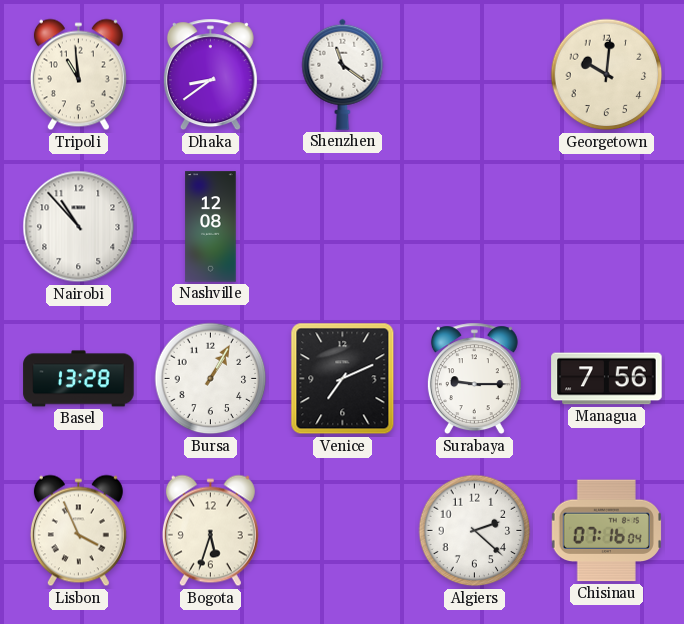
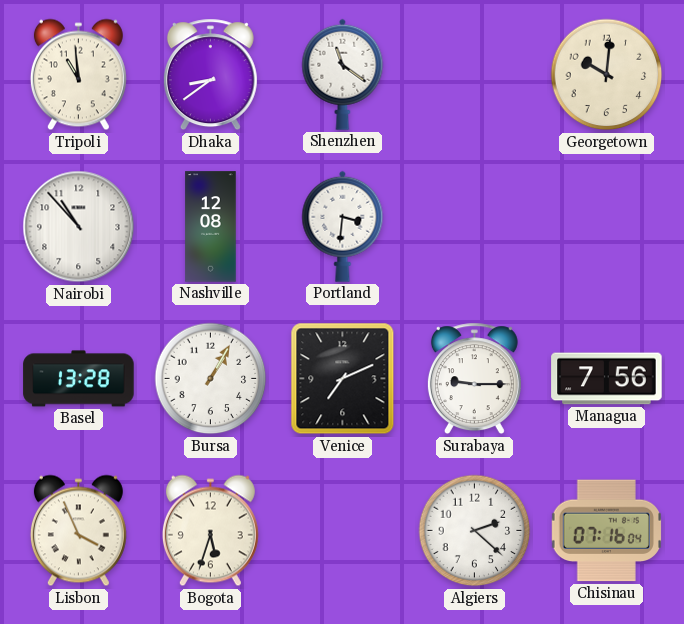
Portland: none -> 3:31 (343, 226)
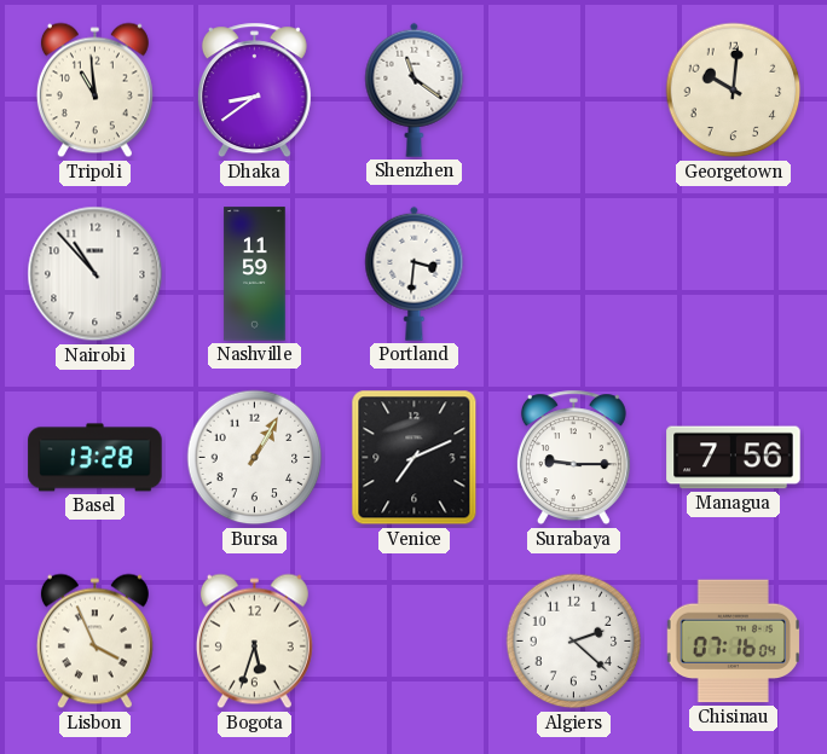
Nashville: 12:08 -> 11:59 (255, 274)
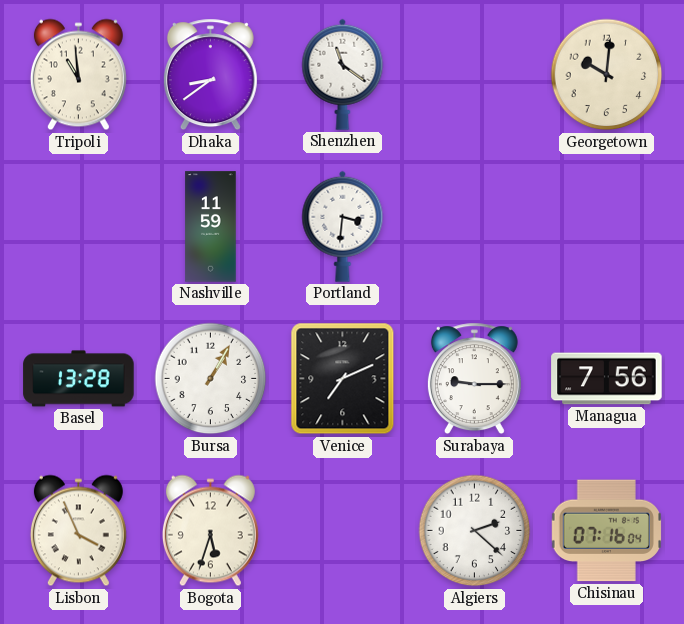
Nairobi: 10:53 -> none (96, 274)
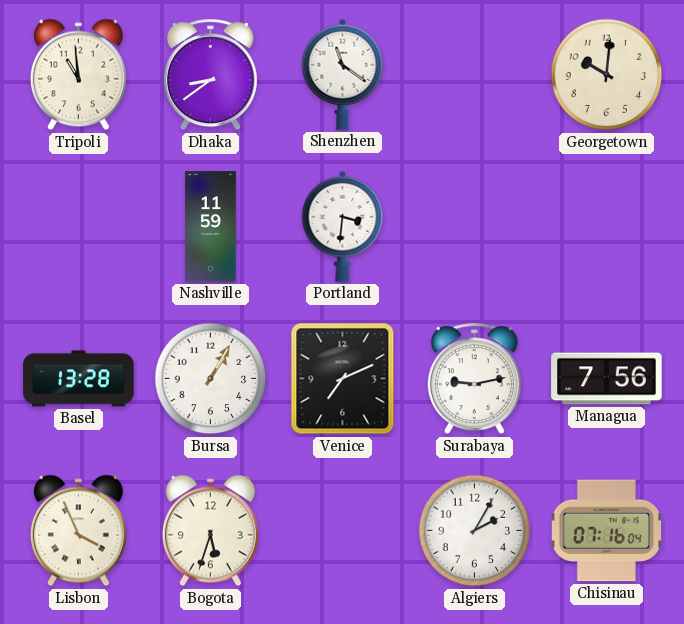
Surabaya: 9:15 -> 9:13 (474, 379)
Algiers: 2:22 -> 2:05 (475, 531)
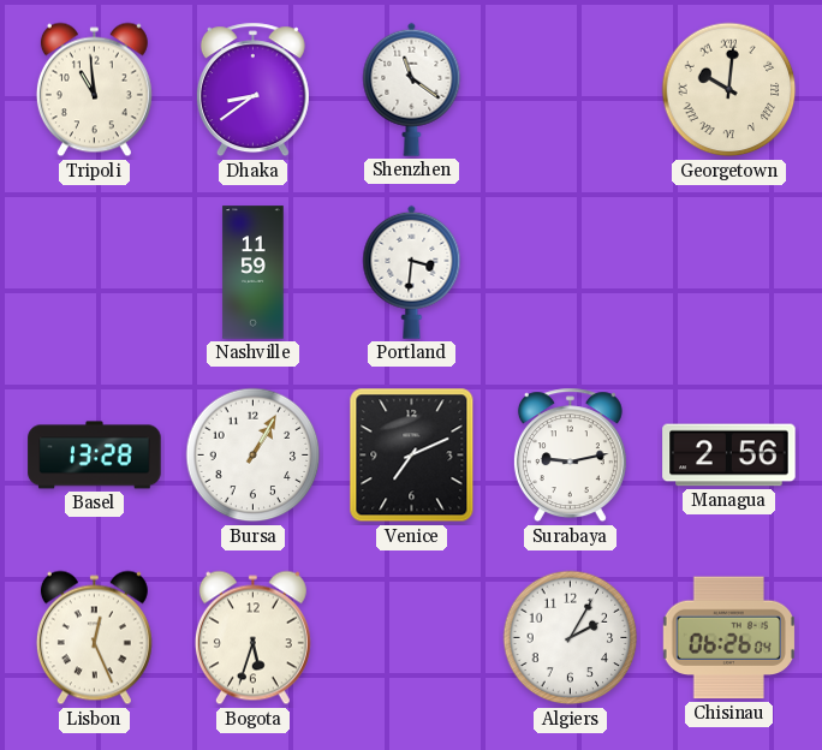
Georgetown numerals: Arabic -> Roman (729, 90)
Managua: 7:56 -> 2:56 (729, 456)
Lisbon: 3:56 -> 12:26 (94, 638)
Chisinau: 07:16 -> 06:26 (728, 638)
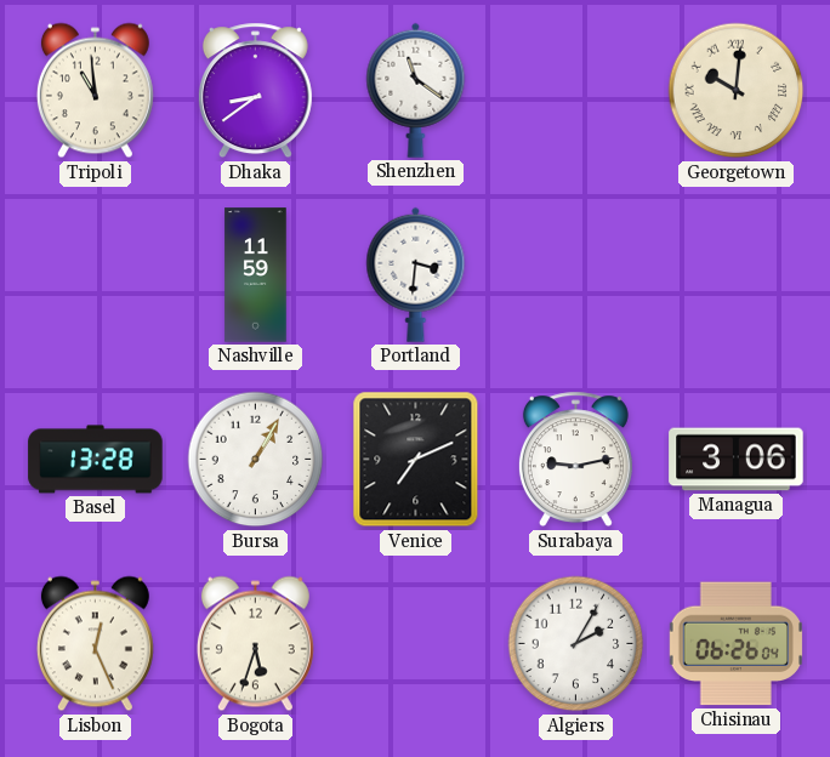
Managua: 2:56 -> 3:06 (737, 460)
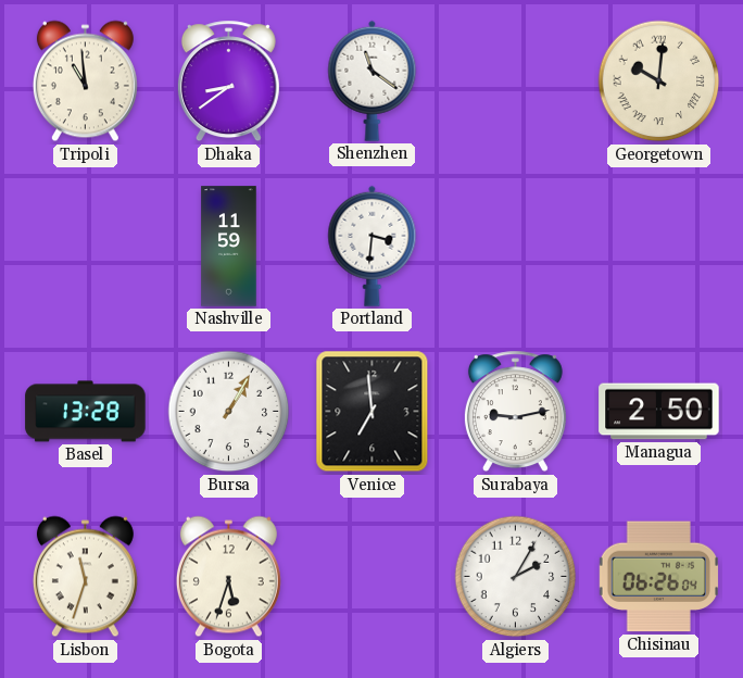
Venice: 7:11 -> 6:59 (373, 412)
Managua: 3:06 -> 2:50 (659, 412)
Lisbon: 12:26 -> 11:33 (85, 577)
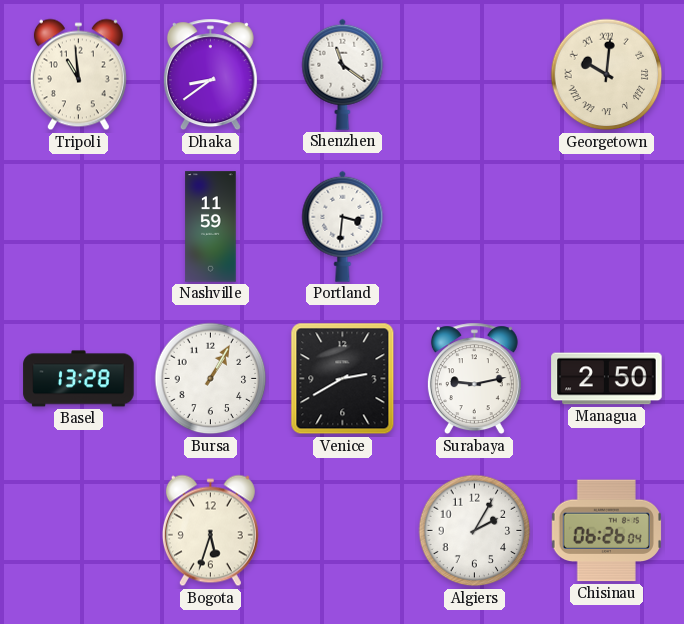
Venice: 6:59 -> 2:40 (343, 379)
Lisbon: 11:33 -> none (85, 577)
